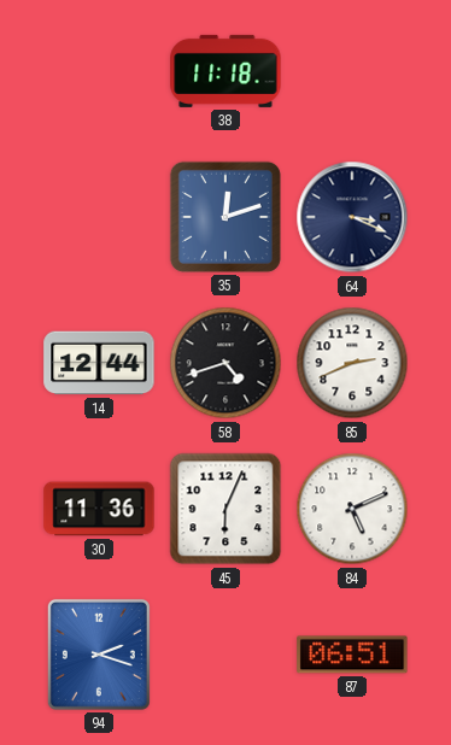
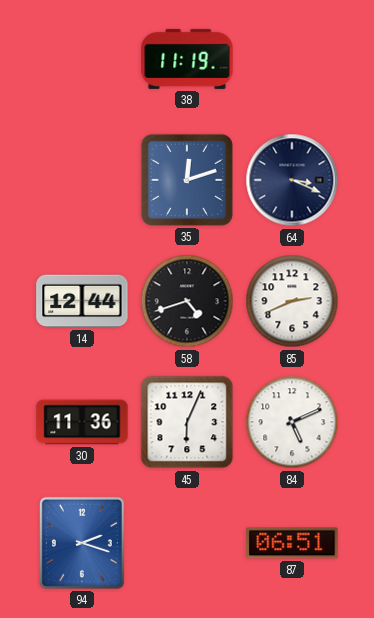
38: 11:18 -> 11:19 (187, 59)
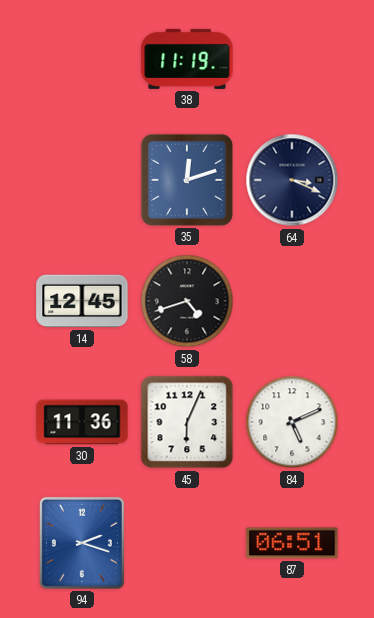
14: 12:44 -> 12:45 (82, 301)
85: 2:41 -> none (292, 301)
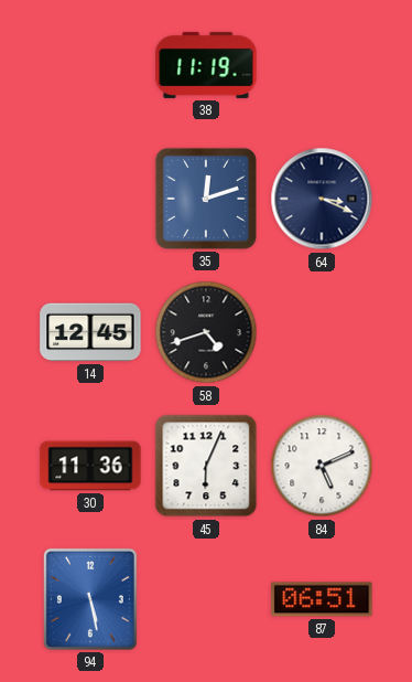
94: 2:18 -> 5:28 (90, 599)
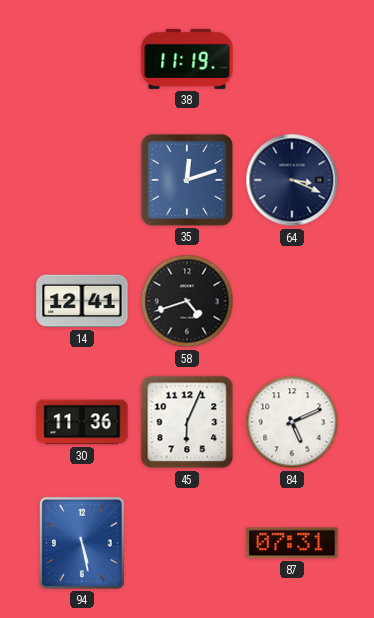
14: 12:45 -> 12:41 (82, 301)
87: 06:51 -> 07:31 (292, 543)
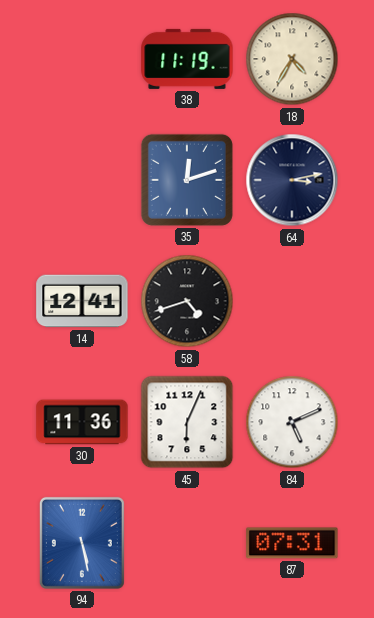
18: none -> 4:35 (292, 59)
64: 3:19 -> 3:13 (292, 180)
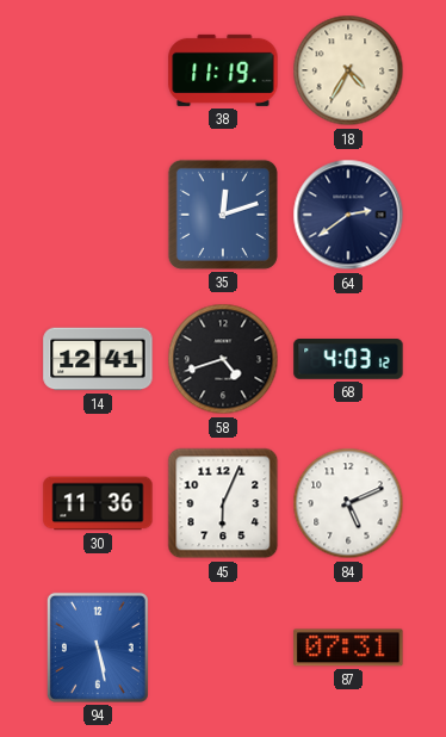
64: 3:13 -> 2:39 (348, 215)
68: none -> 4:03 (348, 359)
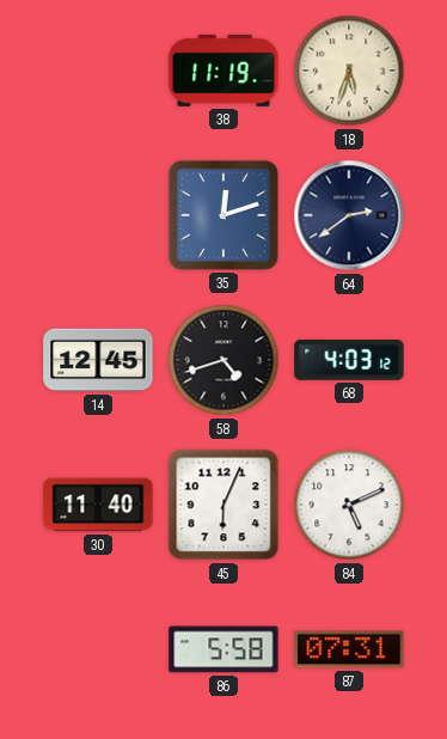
18: 4:35 -> 5:33 (349, 71)
14: 12:41 -> 12:45 (98, 360)
30: 11:36 -> 11:40 (98, 505)
94: 5:28 -> none (98, 648)
86: none -> 5:58 (223, 649)
